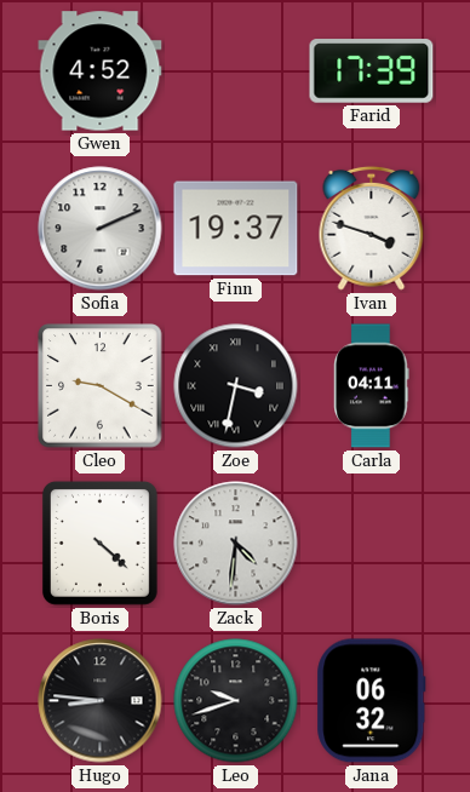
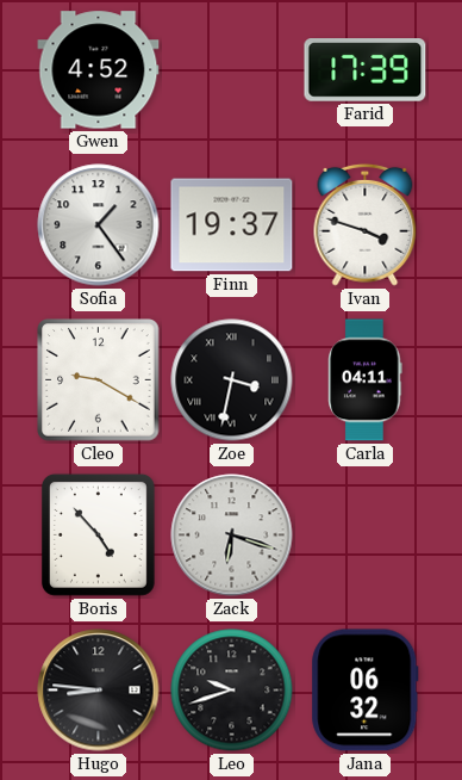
Sofia: 2:11 -> 1:24 (99, 225)
Boris: 4:22 -> 4:53 (98, 534)
Zack: 4:31 -> 6:18 (232, 536)
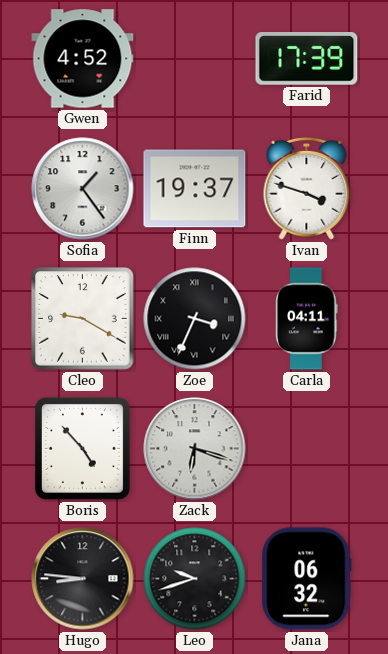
Zoe: 3:32 -> 3:34 (195, 319)
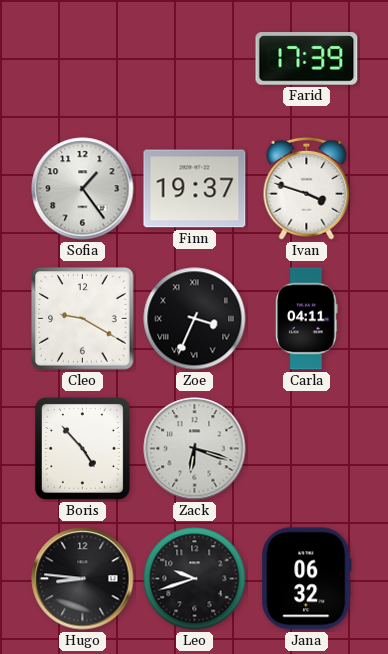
Gwen: 4:52 -> none (83, 59)
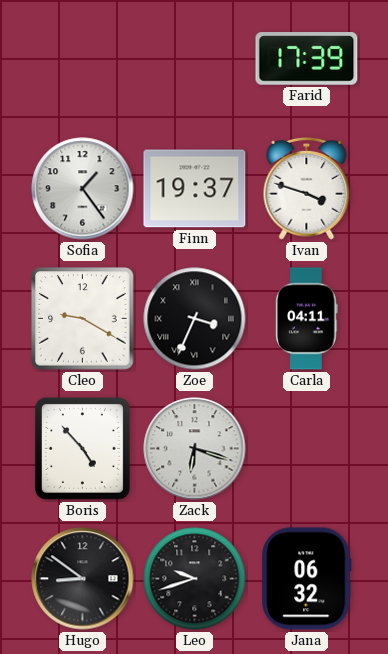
Hugo: 8:46 -> 8:51 (83, 579)
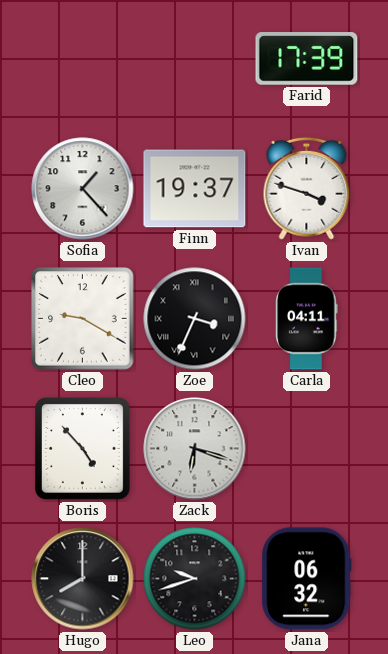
Sofia: 1:24 -> 1:23 (83, 189)
Hugo: 8:51 -> 8:00 (83, 579)
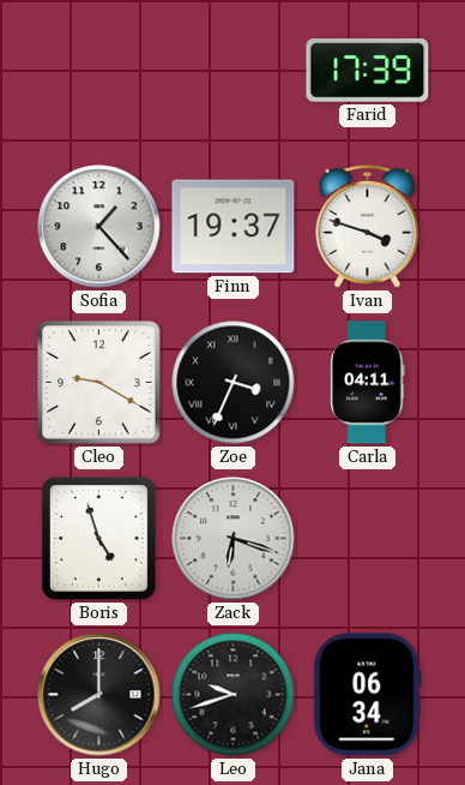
Boris: 4:53 -> 4:57 (98, 538)
Jana: 06:32 -> 06:34 (368, 695)
